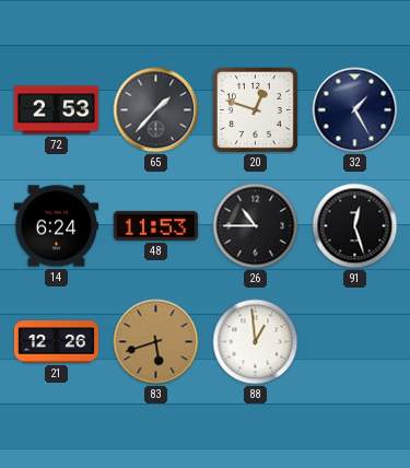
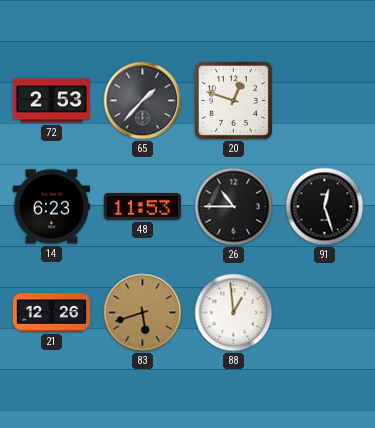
32: 1:25 -> none (355, 110)
14: 6:24 -> 6:23 (51, 207)
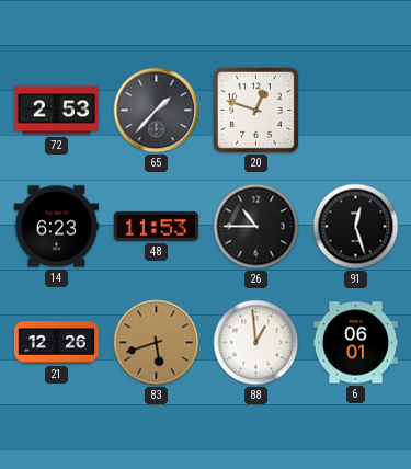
6: none -> 06:01 (355, 343)
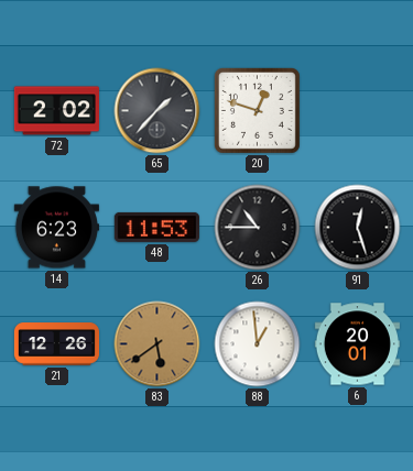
72: 2:53 -> 2:02 (56, 111)
83: 5:42 -> 5:39 (157, 344)
6: 06:01 -> 20:01 (357, 344)
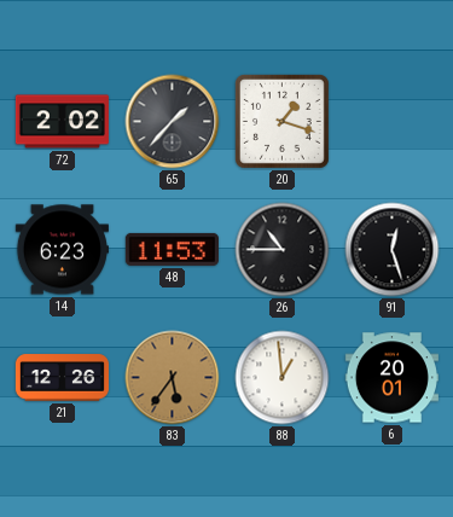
20: 12:48 -> 1:18 (281, 121)
83: 5:39 -> 5:36 (173, 378)
